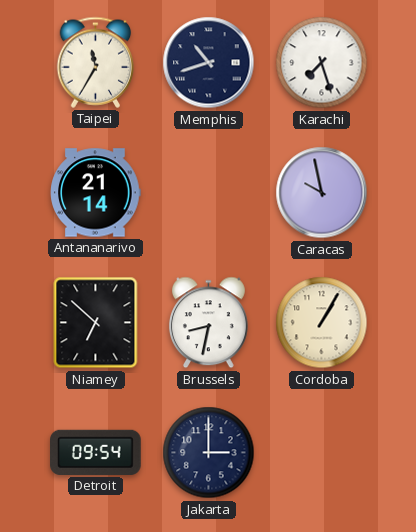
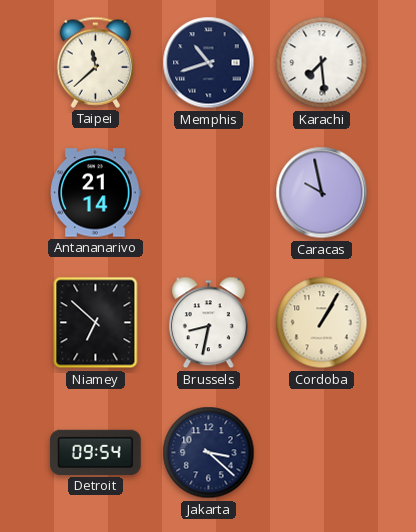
Taipei: 11:35 -> 11:38 (96, 62)
Karachi: 7:27 -> 7:29 (322, 63)
Jakarta: 3:00 -> 3:22 (209, 453)
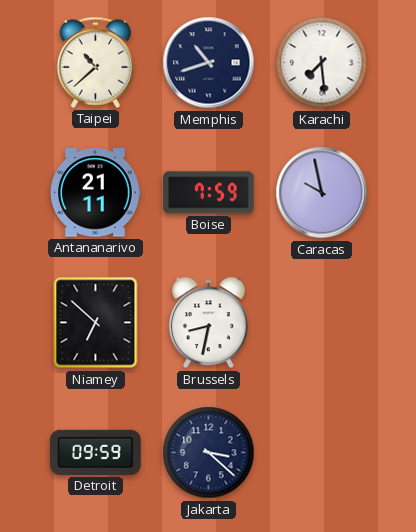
Taipei: 11:38 -> 10:38 (96, 62)
Antananarivo: 21:14 -> 21:11 (96, 193)
Boise: none -> 7:59 (209, 193)
Cordoba: 1:05 -> none (322, 323)
Detroit: 09:54 -> 09:59 (96, 452)
